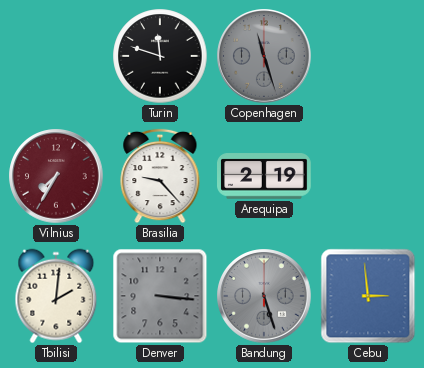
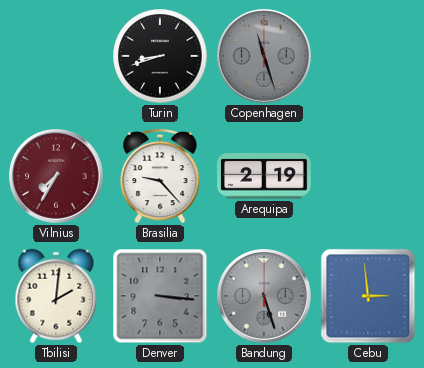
Turin: 11:48 -> 8:42 (160, 56)
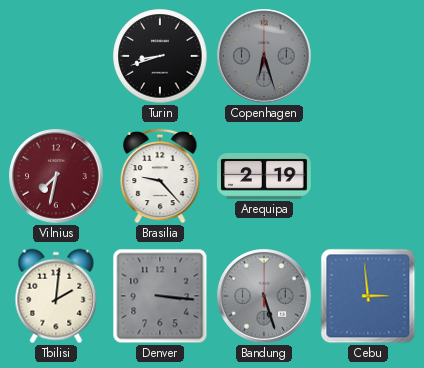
Copenhagen: 11:27 -> 6:27 (264, 56)
Vilnius: 7:35 -> 7:32 (56, 176)
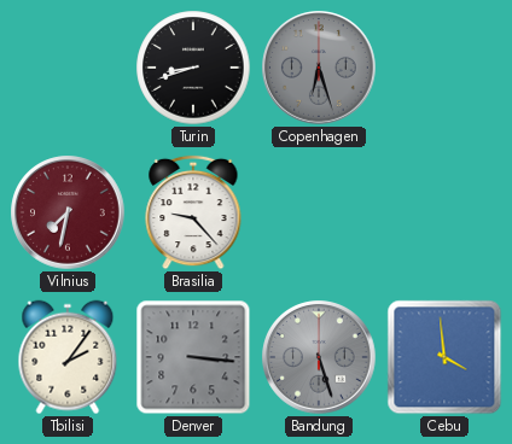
Arequipa: 2:19 -> none (265, 176)
Tbilisi: 2:01 -> 2:06 (68, 357)
Cebu: 2:59 -> 3:59 (444, 357)
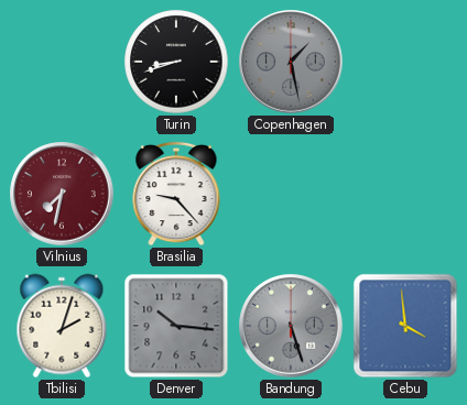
Copenhagen: 6:27 -> 1:28 (291, 62)
Tbilisi: 2:06 -> 2:03 (62, 326)
Denver: 3:16 -> 10:16 (176, 326)
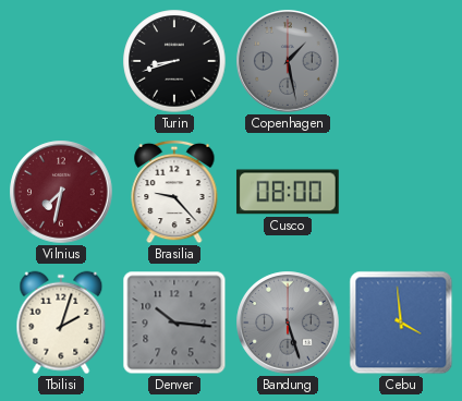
Cusco: none -> 08:00 (288, 192)
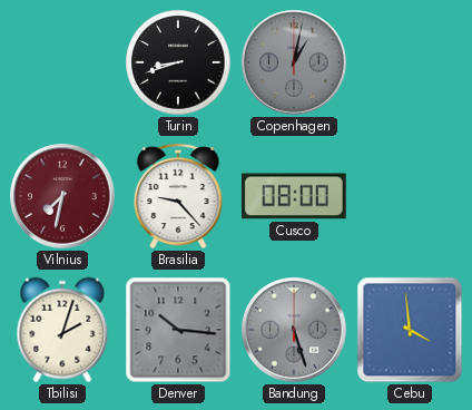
Copenhagen: 1:28 -> 1:02 (294, 62)
